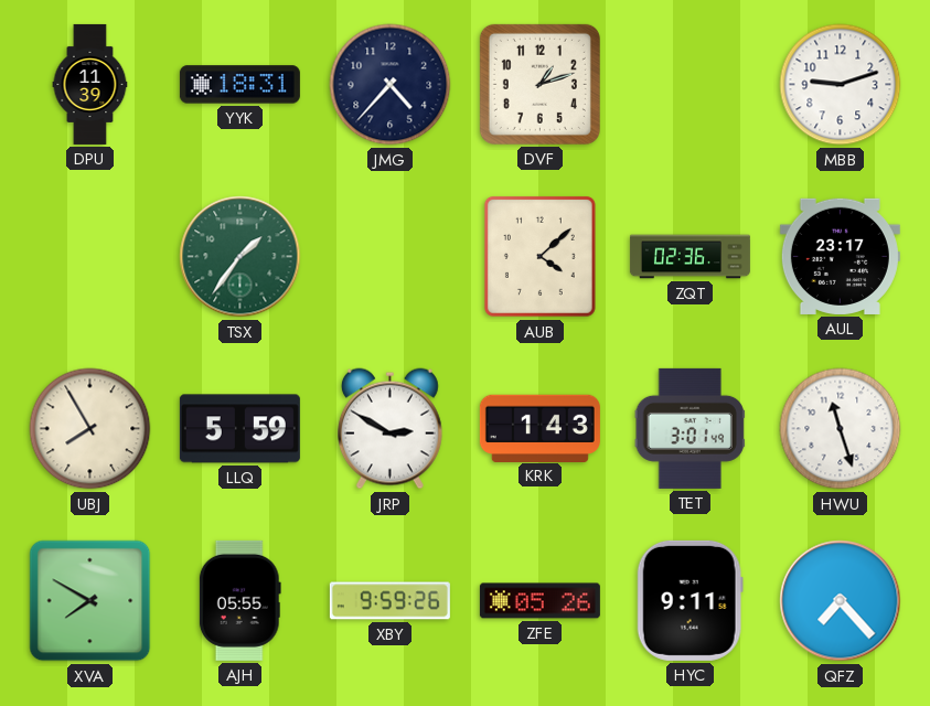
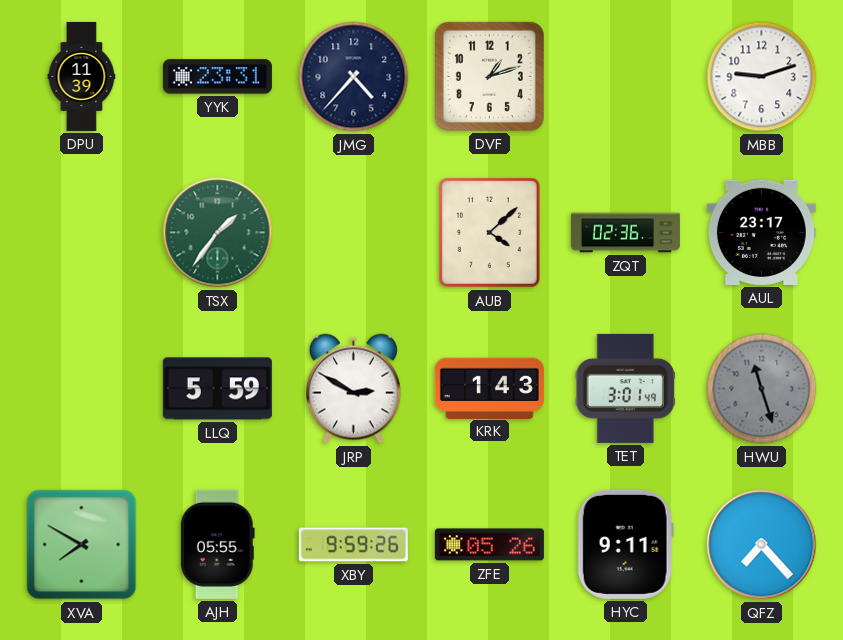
YYK: 18:31 -> 23:31 (217, 77)
UBJ: 7:55 -> none (90, 429)
HWU dial: white -> grey (762, 389)
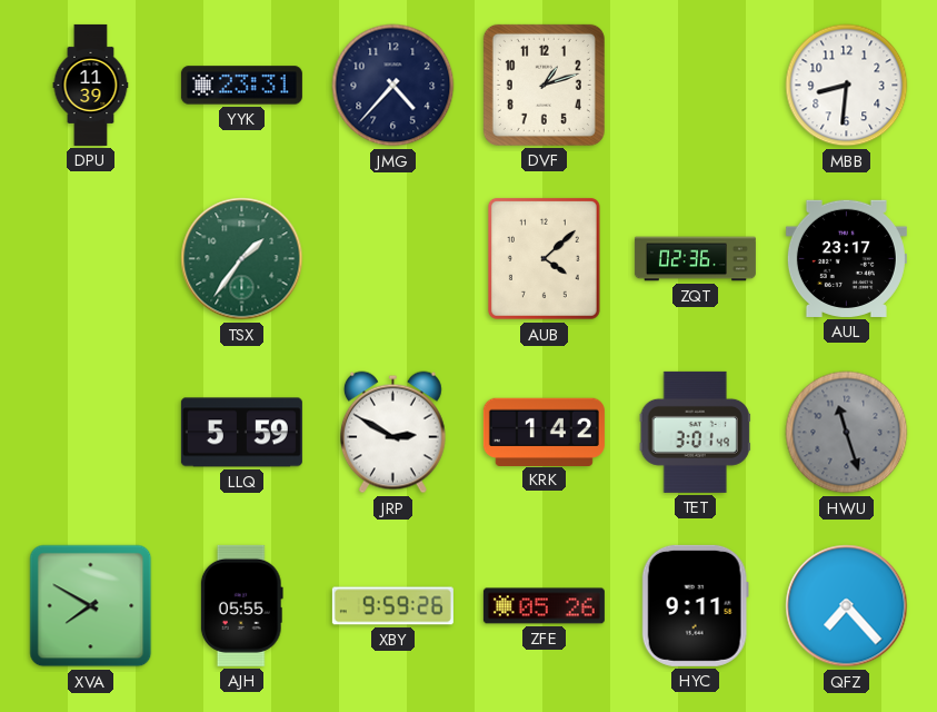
MBB: 9:12 -> 8:31 (847, 86)
KRK: 1:43 -> 1:42 (544, 432)
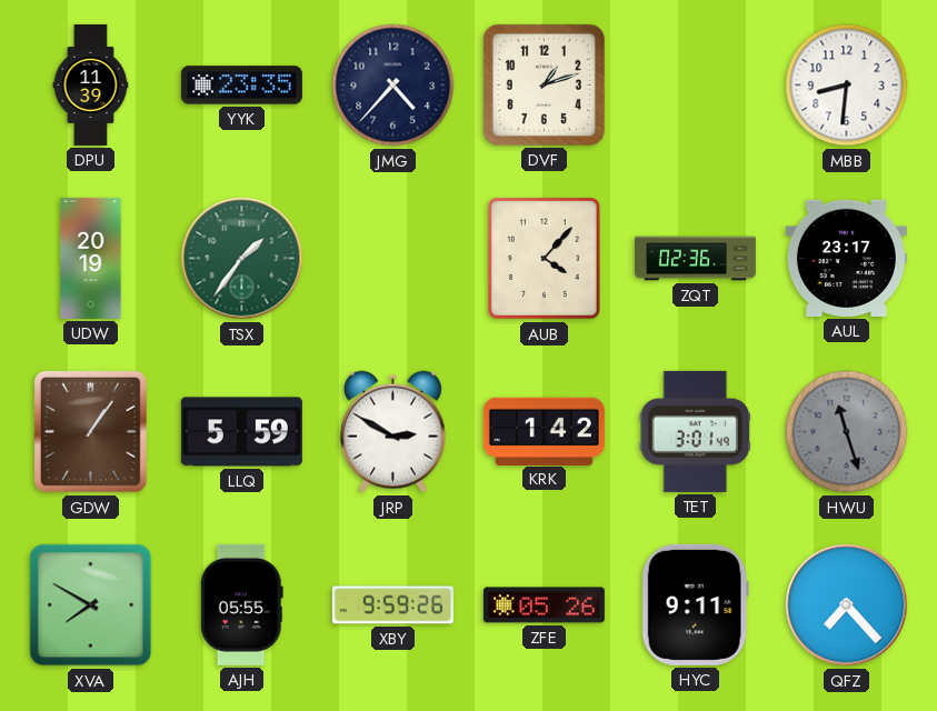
YYK: 23:31 -> 23:35 (241, 86)
UDW: none -> 20:19 (91, 258)
AUB: 4:08 -> 4:07 (544, 258)
GDW: none -> 1:06 (90, 431)
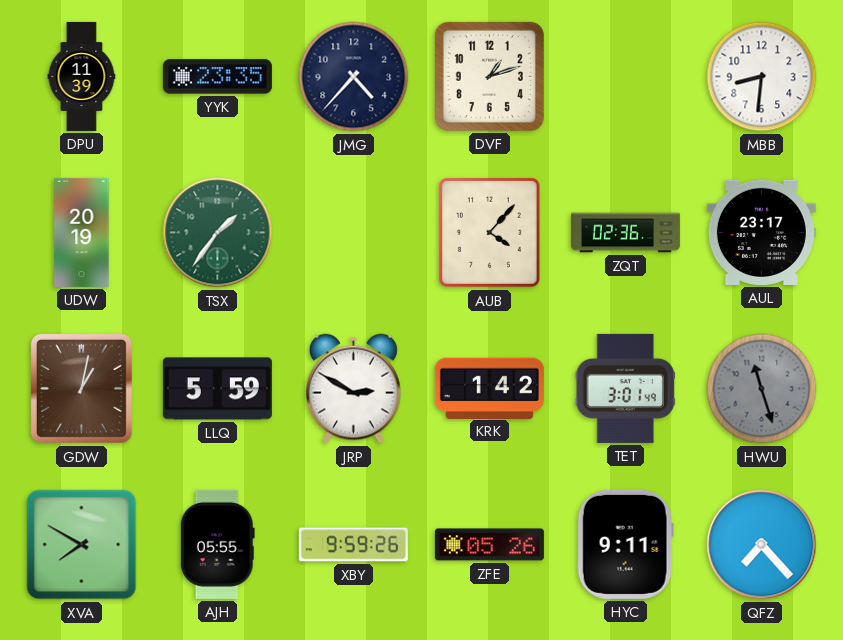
GDW: 1:06 -> 1:02 (81, 388)
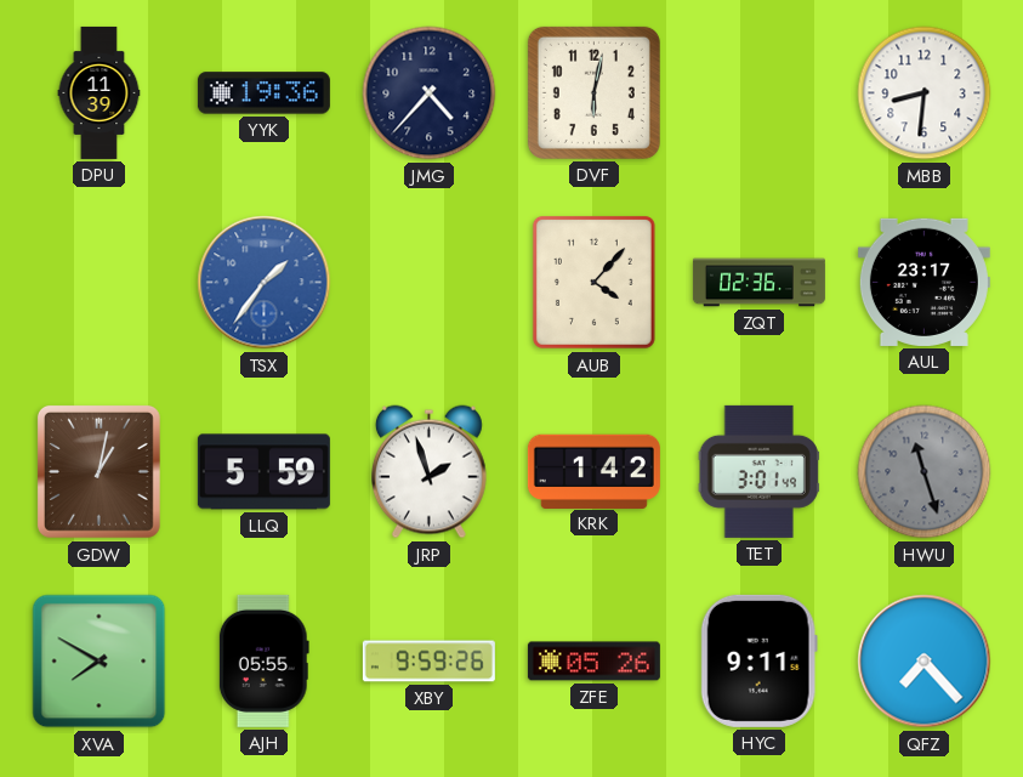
YYK: 23:35 -> 19:36 (263, 93)
DVF: 1:12 -> 6:02 (593, 92)
UDW: 20:19 -> none (82, 232)
TSX dial: green -> blue (265, 283)
JRP: 2:50 -> 1:57 (428, 472)
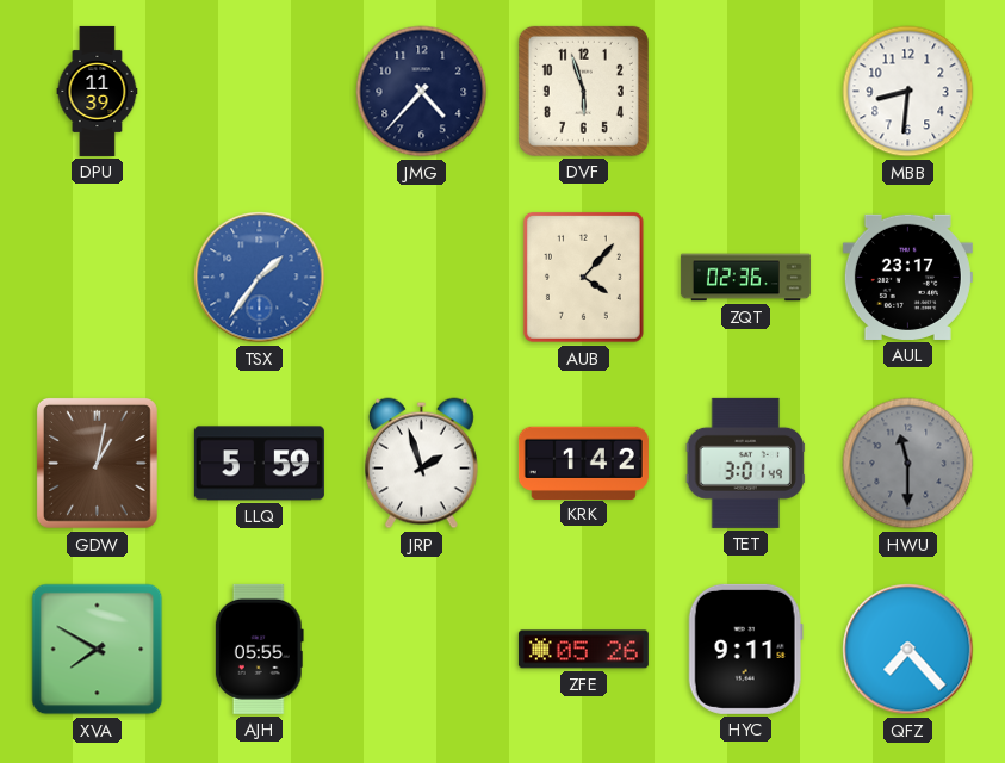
YYK: 19:36 -> none (263, 93)
DVF: 6:02 -> 5:57 (583, 91)
HWU: 11:27 -> 11:30 (908, 464)
XBY: 9:59 -> none (428, 662)
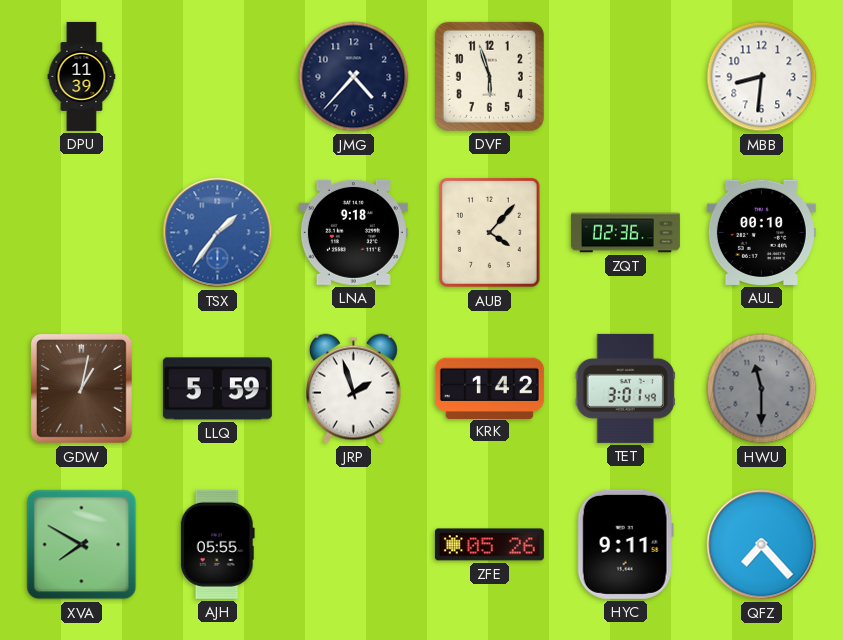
LNA: none -> 9:18 (353, 232)
AUL: 23:17 -> 00:10 (761, 232)
